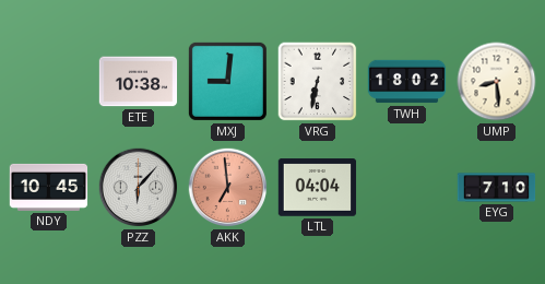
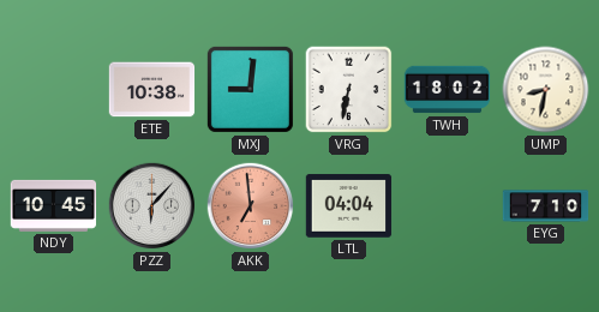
UMP: 8:29 -> 8:32 (546, 90)
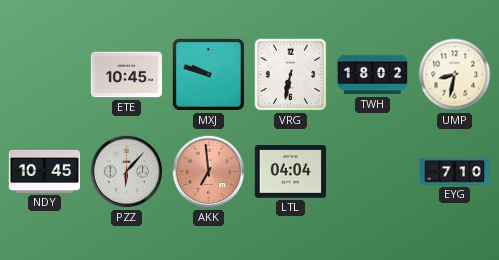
ETE: 10:38 -> 10:45 (127, 75)
MXJ: 9:01 -> 9:48 (208, 74)
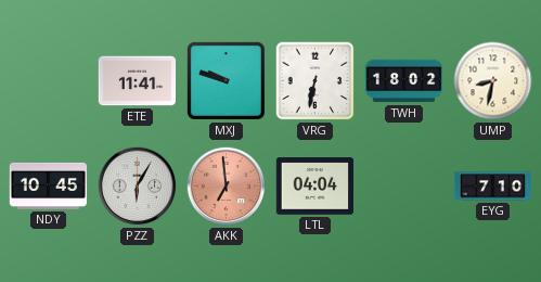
ETE: 10:45 -> 11:41 (138, 81)
PZZ: 6:07 -> 6:05 (138, 187)
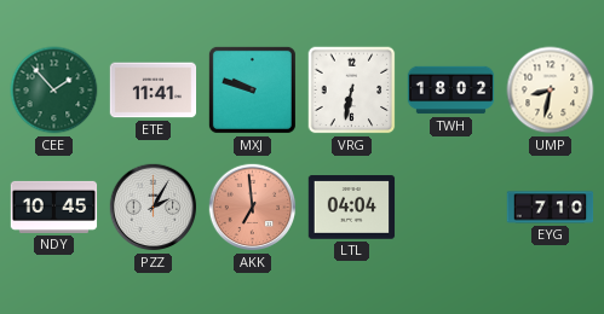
CEE: none -> 1:53 (54, 91)
PZZ: 6:05 -> 2:05 (154, 208)
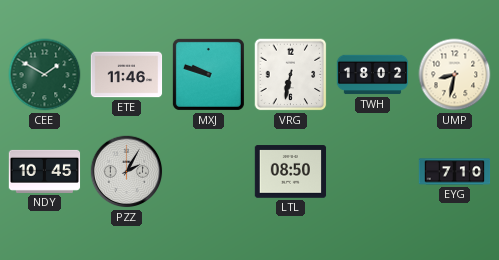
CEE: 1:53 -> 1:50 (45, 75)
ETE: 11:41 -> 11:46 (127, 75)
AKK: 6:59 -> none (253, 208)
LTL: 04:04 -> 08:50 (291, 172)
